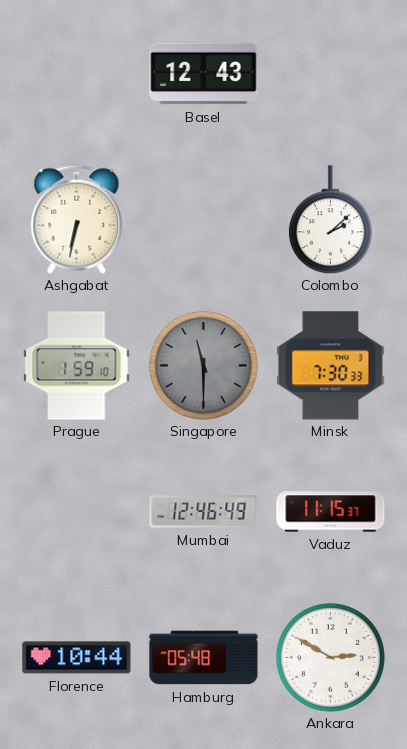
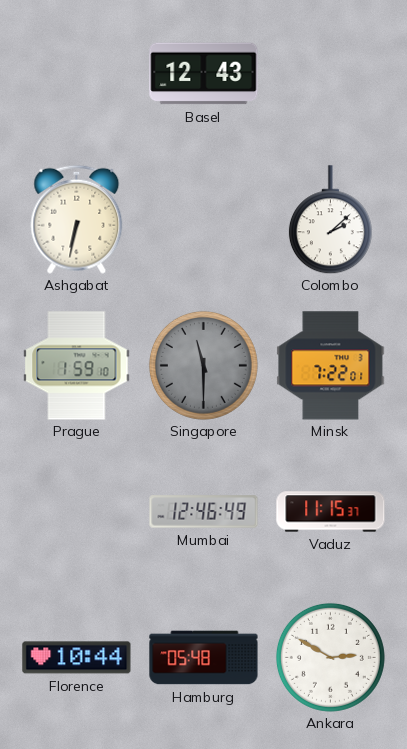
Minsk: 7:30 -> 7:22 (331, 366)
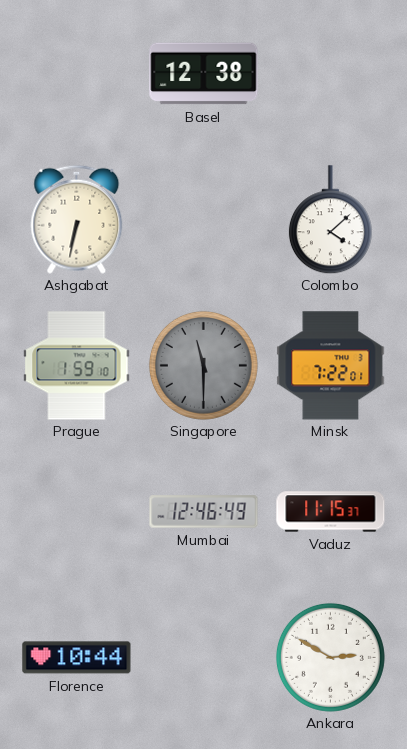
Basel: 12:43 -> 12:38 (204, 74)
Colombo: 2:08 -> 4:08 (330, 220)
Hamburg: 05:48 -> none (204, 658)
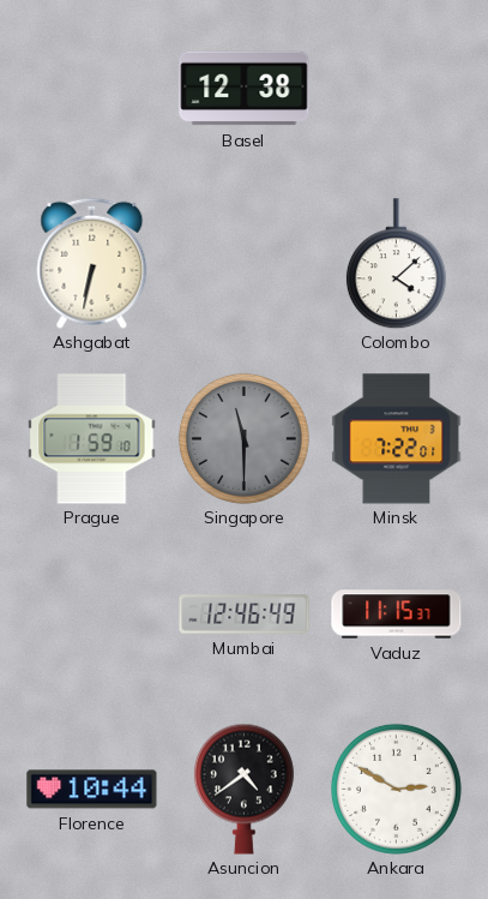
Asuncion: none -> 4:39 (243, 789)
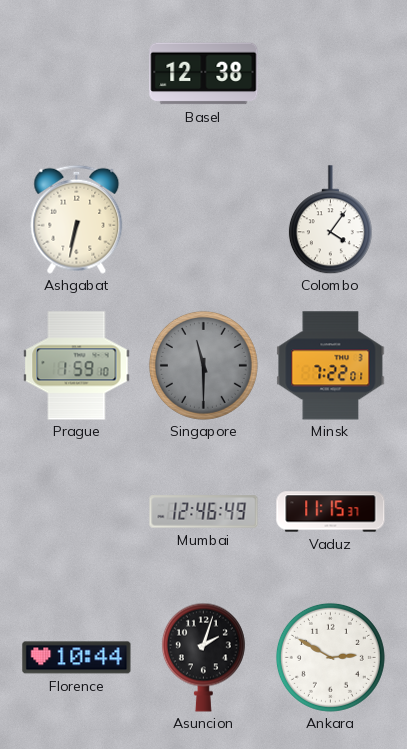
Colombo: 4:08 -> 4:06 (330, 220)
Asuncion: 4:39 -> 2:03 (203, 657)
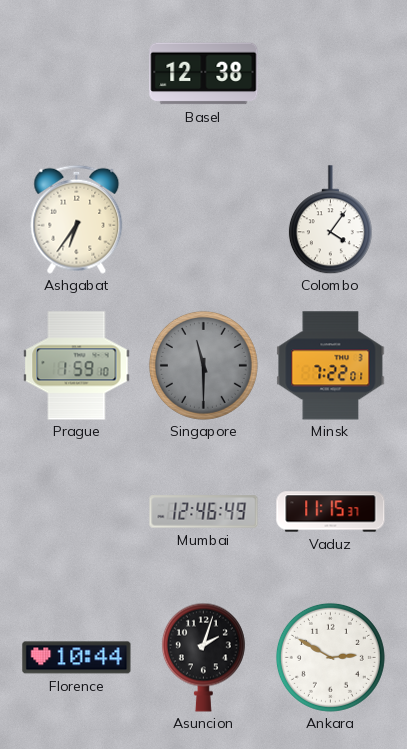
Ashgabat: 6:32 -> 6:36 (77, 219)
